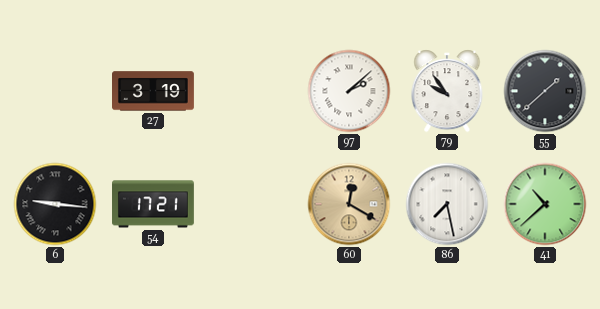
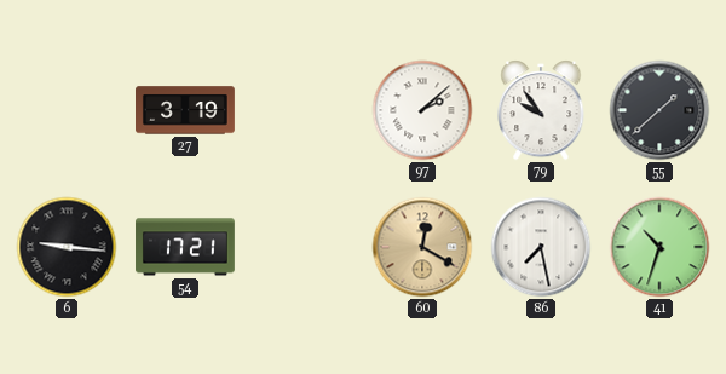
41: 10:38 -> 10:33 (659, 247)
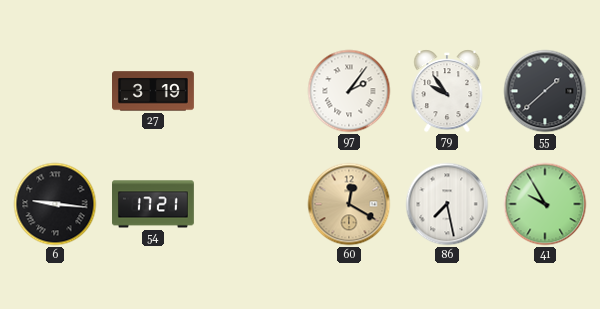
97: 2:08 -> 2:06 (349, 91)
41: 10:33 -> 9:55 (545, 204)
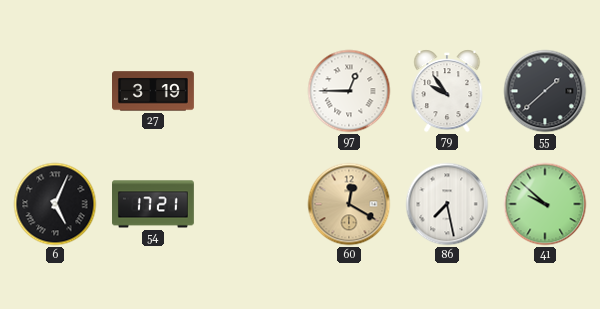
97: 2:06 -> 12:45 (349, 91)
6: 9:16 -> 5:04 (55, 204)
41: 9:55 -> 9:52 (545, 204)
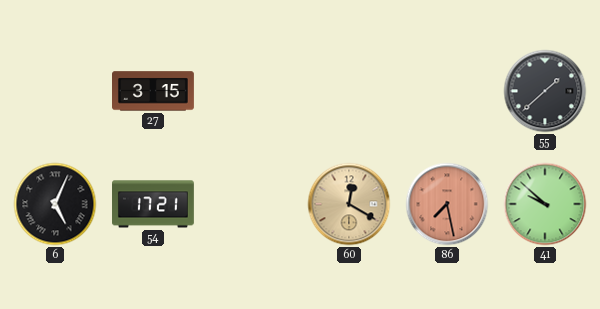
27: 3:19 -> 3:15 (154, 91)
97: 12:45 -> none (349, 91)
79: 9:54 -> none (447, 91)
86 dial: white -> salmon (447, 204)
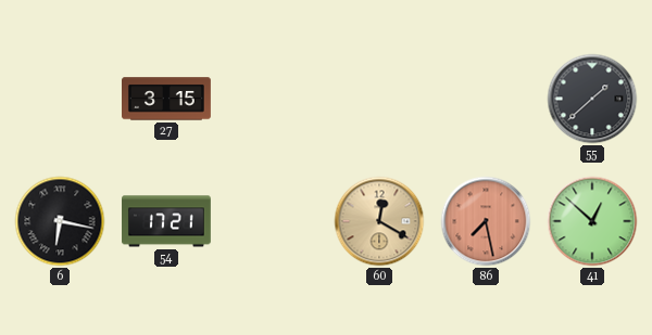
6: 5:04 -> 6:17 (60, 221)
41: 9:52 -> 12:52 (592, 221)
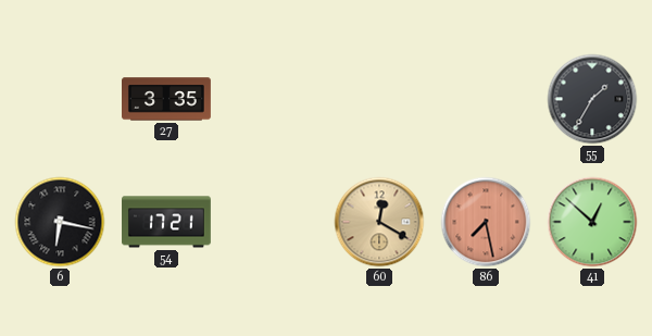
27: 3:15 -> 3:35 (167, 99)
55: 1:38 -> 1:35 (592, 99)
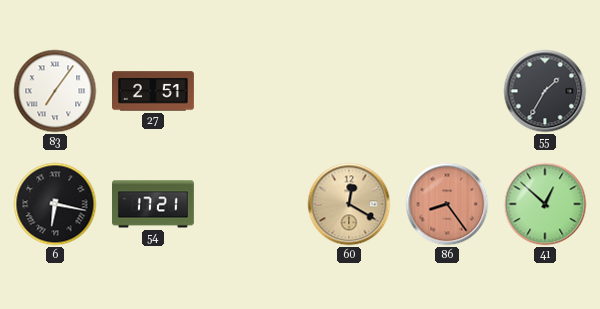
83: none -> 7:06 (55, 91)
27: 3:35 -> 2:51 (154, 91)
86: 7:28 -> 8:24 (447, 204)
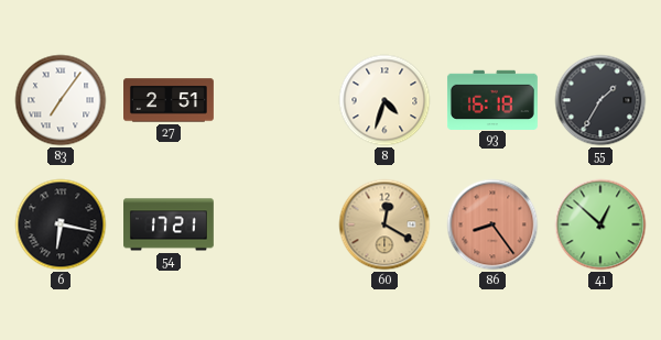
8: none -> 4:33 (384, 100)
93: none -> 16:18 (492, 99)
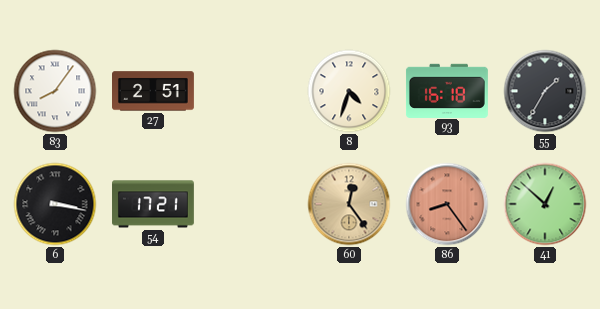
83: 7:06 -> 8:06 (55, 91)
6: 6:17 -> 3:17 (55, 204)
60: 12:20 -> 12:24 (349, 204)
